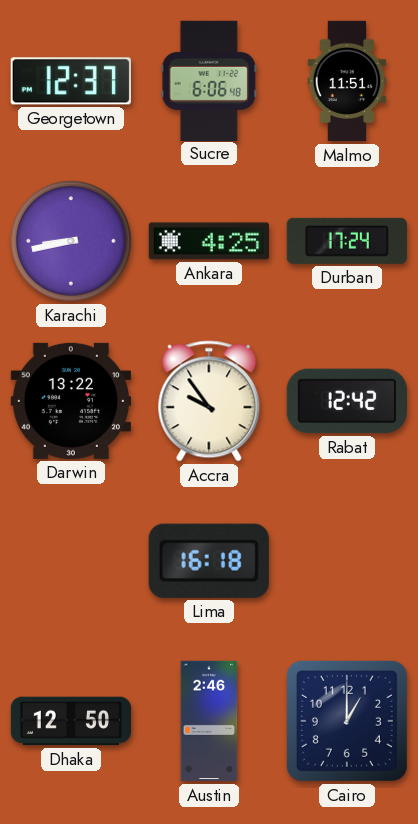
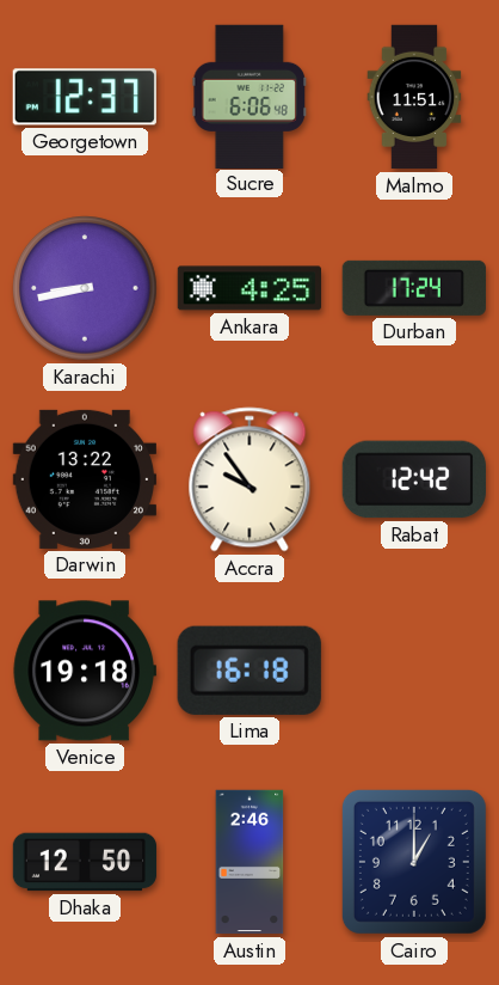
Venice: none -> 19:18 (85, 671)
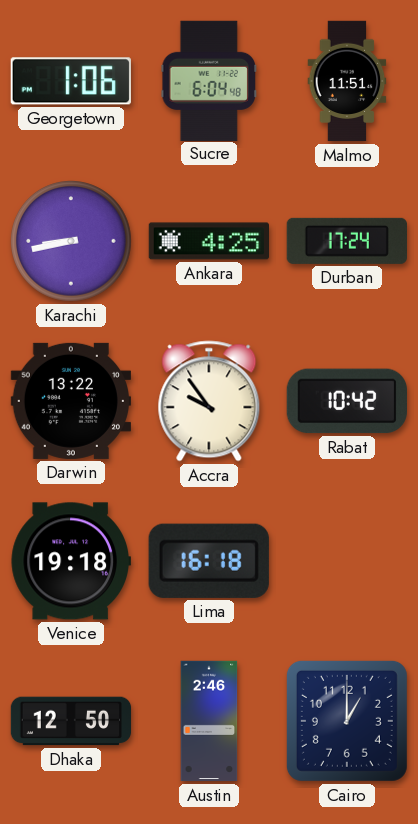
Georgetown: 12:37 -> 1:06 (71, 81)
Sucre: 6:06 -> 6:04 (208, 80)
Rabat: 12:42 -> 10:42 (347, 401)
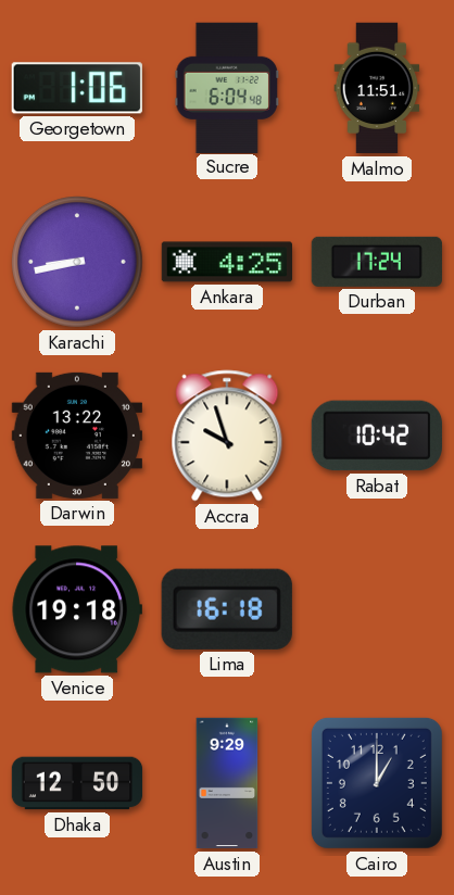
Accra: 9:54 -> 9:57 (227, 436)
Austin: 2:46 -> 9:29 (227, 783)
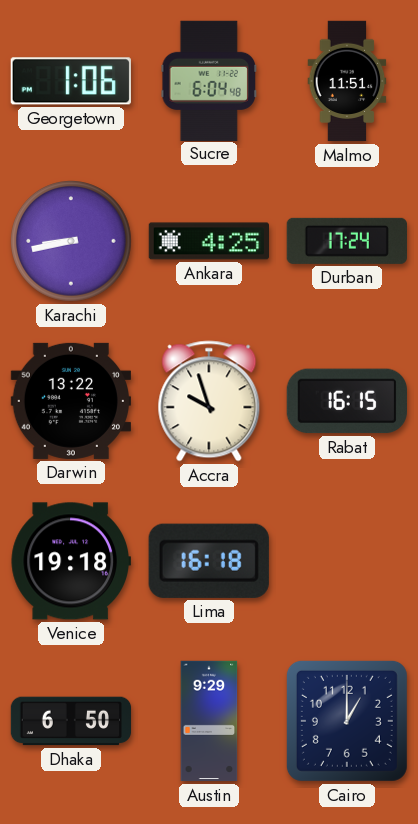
Rabat: 10:42 -> 16:15 (347, 401)
Dhaka: 12:50 -> 6:50 (71, 721)
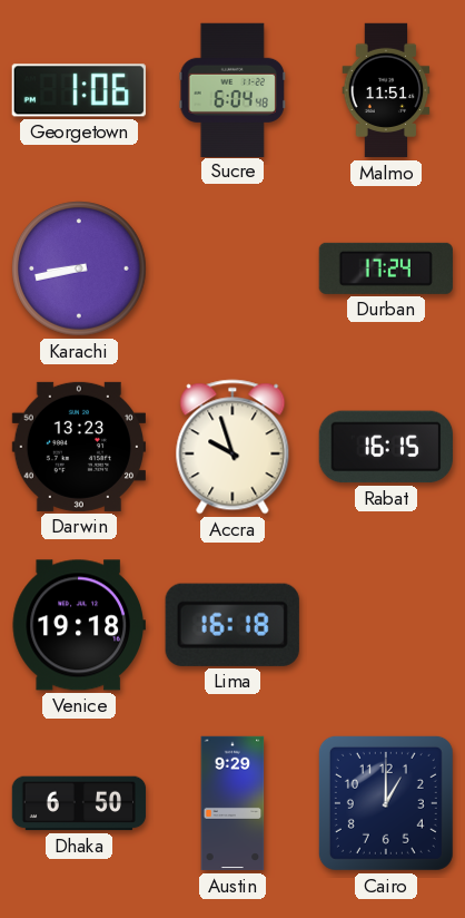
Ankara: 4:25 -> none (208, 241)
Darwin: 13:22 -> 13:23 (78, 447)
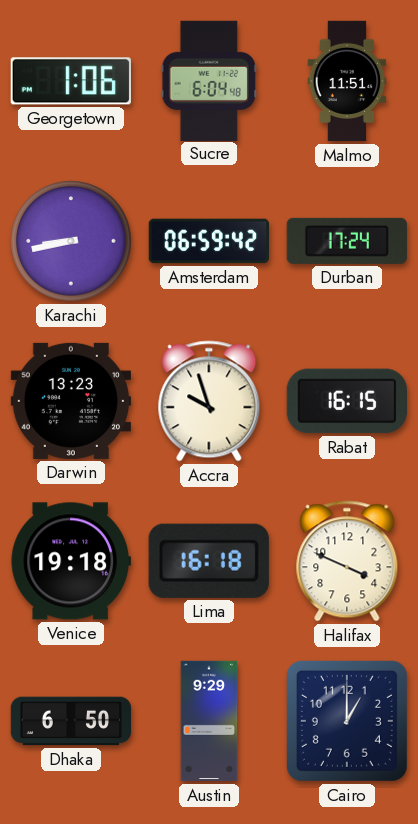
Amsterdam: none -> 06:59 (208, 241)
Halifax: none -> 3:49 (347, 561)
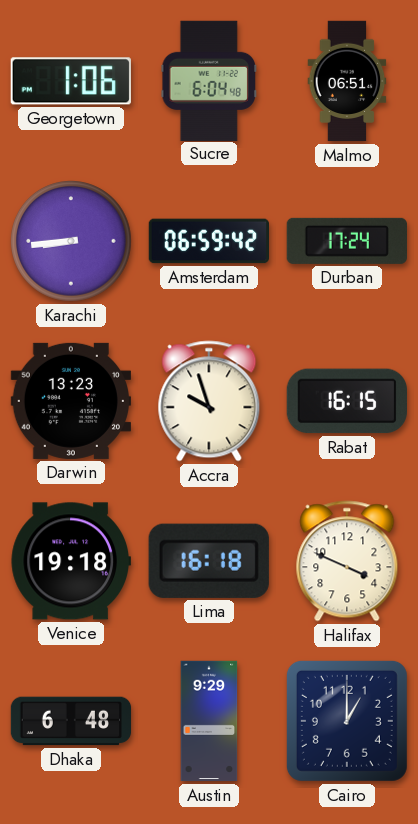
Malmo: 11:51 -> 06:51 (347, 81)
Karachi: 8:43 -> 8:44 (72, 242)
Dhaka: 6:50 -> 6:48 (71, 721)
